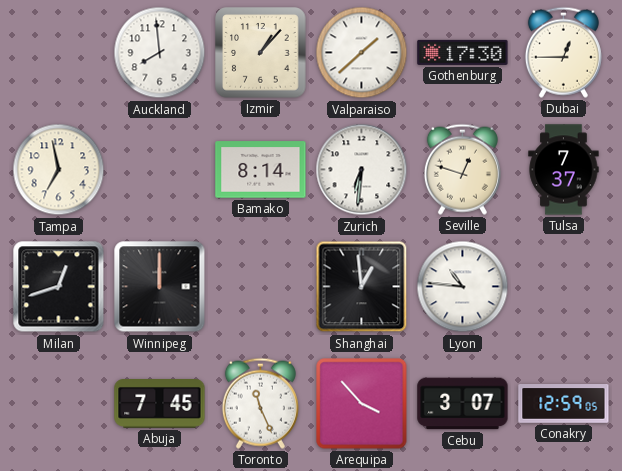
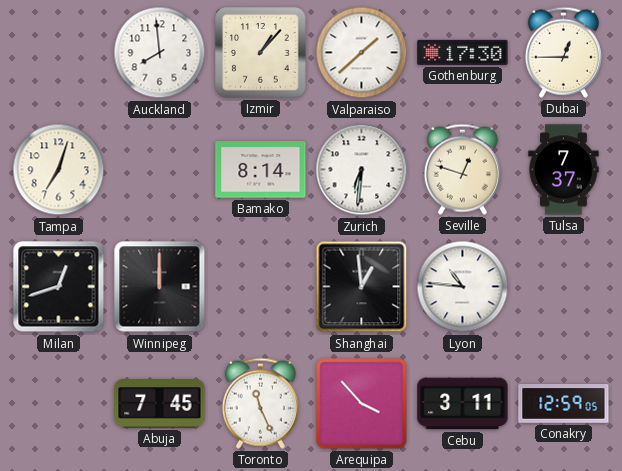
Tampa: 6:58 -> 7:03 (59, 170)
Cebu: 3:07 -> 3:11 (463, 404)
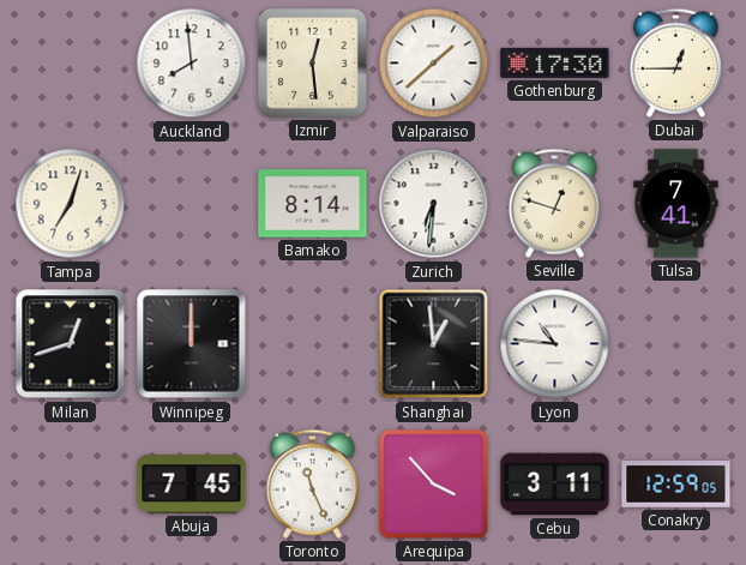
Izmir: 1:07 -> 12:29 (313, 64)
Tulsa: 7:37 -> 7:41 (676, 204)
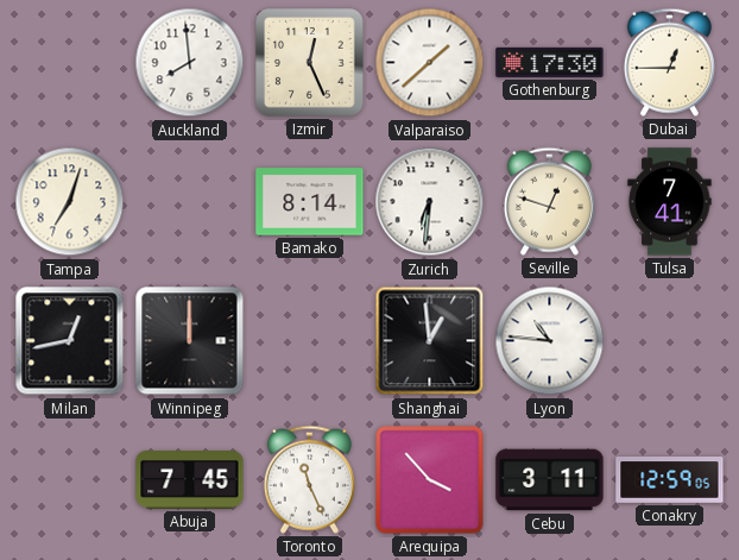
Izmir: 12:29 -> 12:26 (310, 63)
Milan: 12:42 -> 12:43 (70, 341)
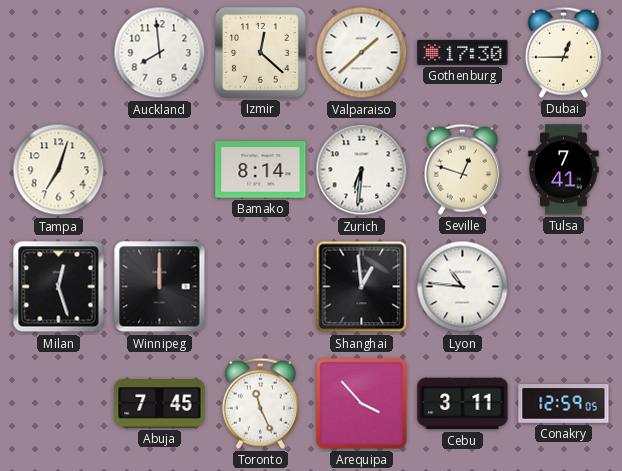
Izmir: 12:26 -> 12:22 (261, 53)
Milan: 12:43 -> 12:27 (59, 287)
